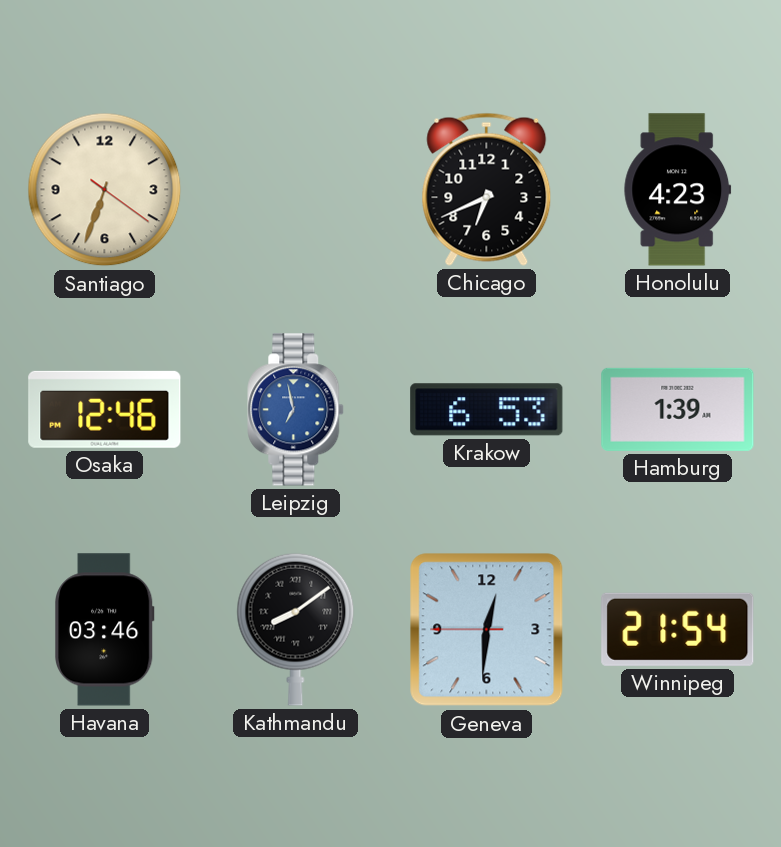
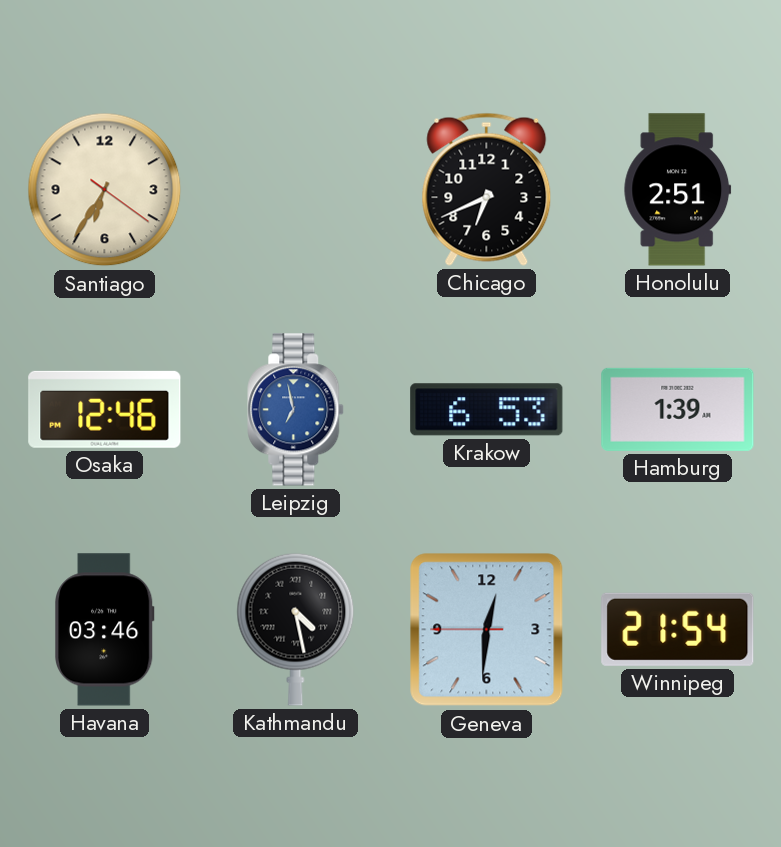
Santiago: 6:33 -> 6:35 (105, 190)
Honolulu: 4:23 -> 2:51 (678, 190)
Kathmandu: 8:09 -> 4:28 (296, 629)
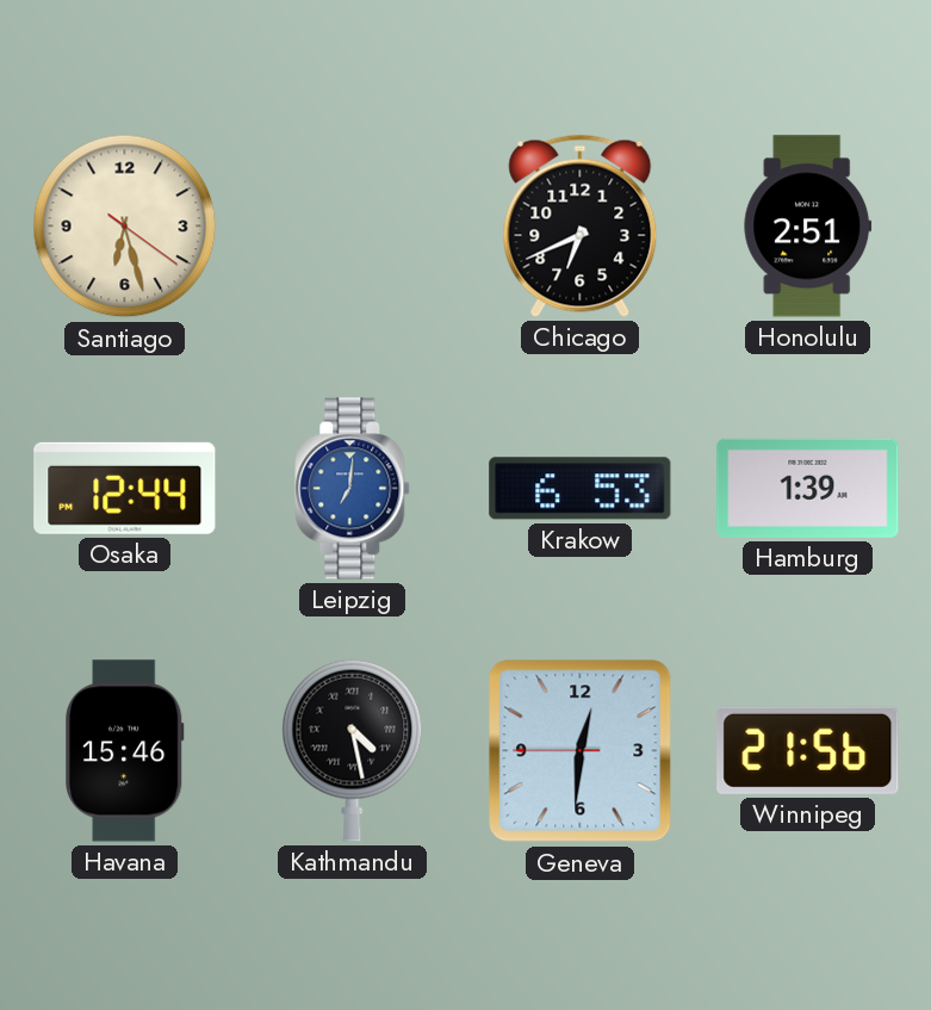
Santiago: 6:35 -> 6:27 (125, 227)
Osaka: 12:46 -> 12:44 (125, 488)
Leipzig: 6:58 -> 7:01 (353, 489)
Havana: 03:46 -> 15:46 (125, 751)
Winnipeg: 21:54 -> 21:56 (808, 750)
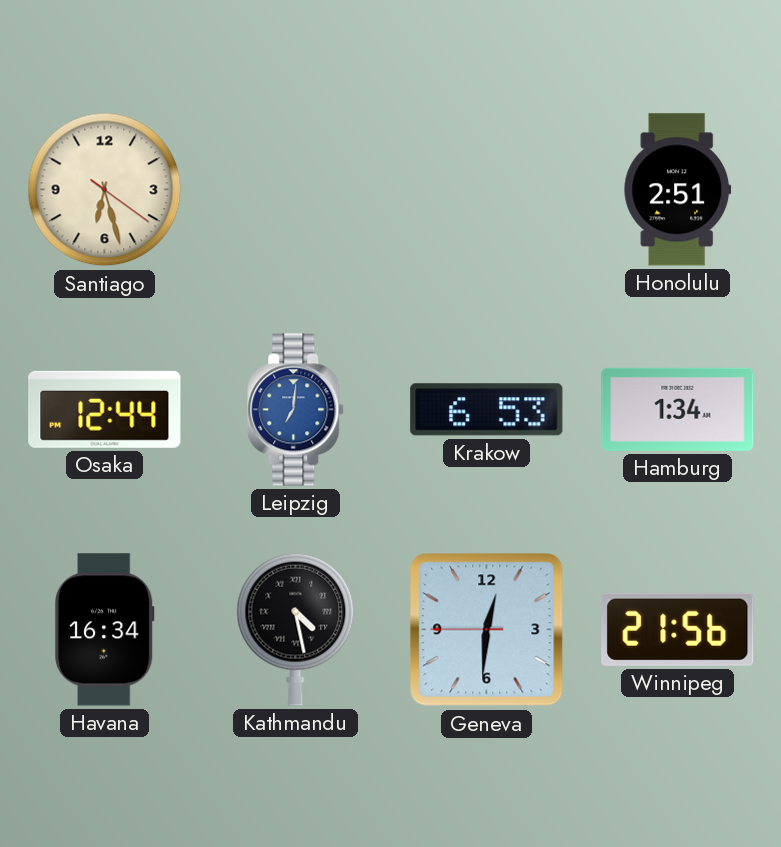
Chicago: 6:41 -> none (581, 225)
Hamburg: 1:39 -> 1:34 (678, 409)
Havana: 15:46 -> 16:34 (105, 630)
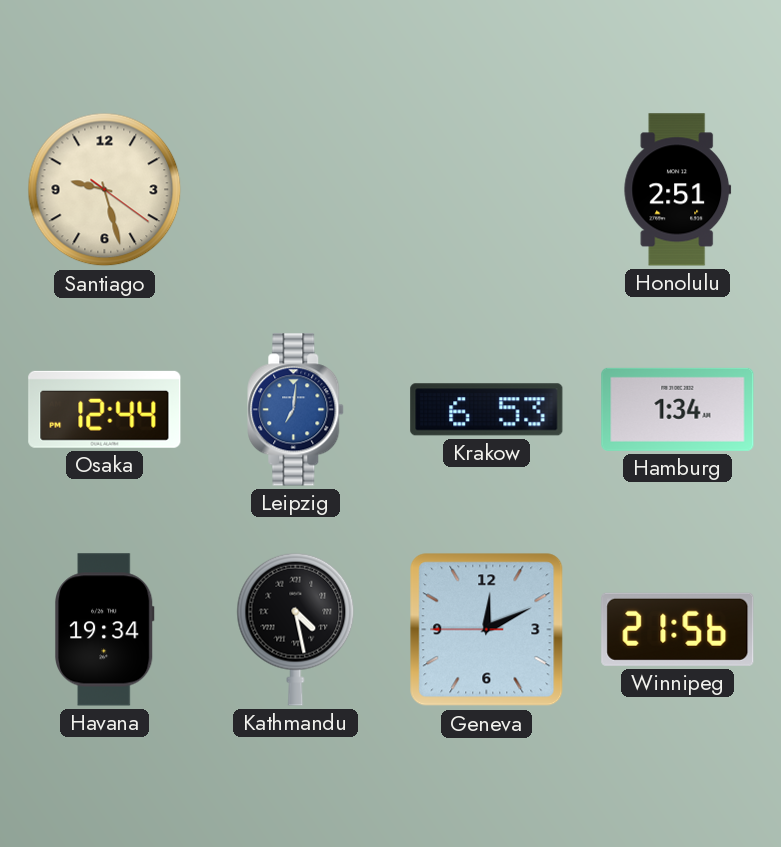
Santiago: 6:27 -> 9:27 (105, 190)
Havana: 16:34 -> 19:34 (105, 630)
Geneva: 12:30 -> 12:10 (487, 630)
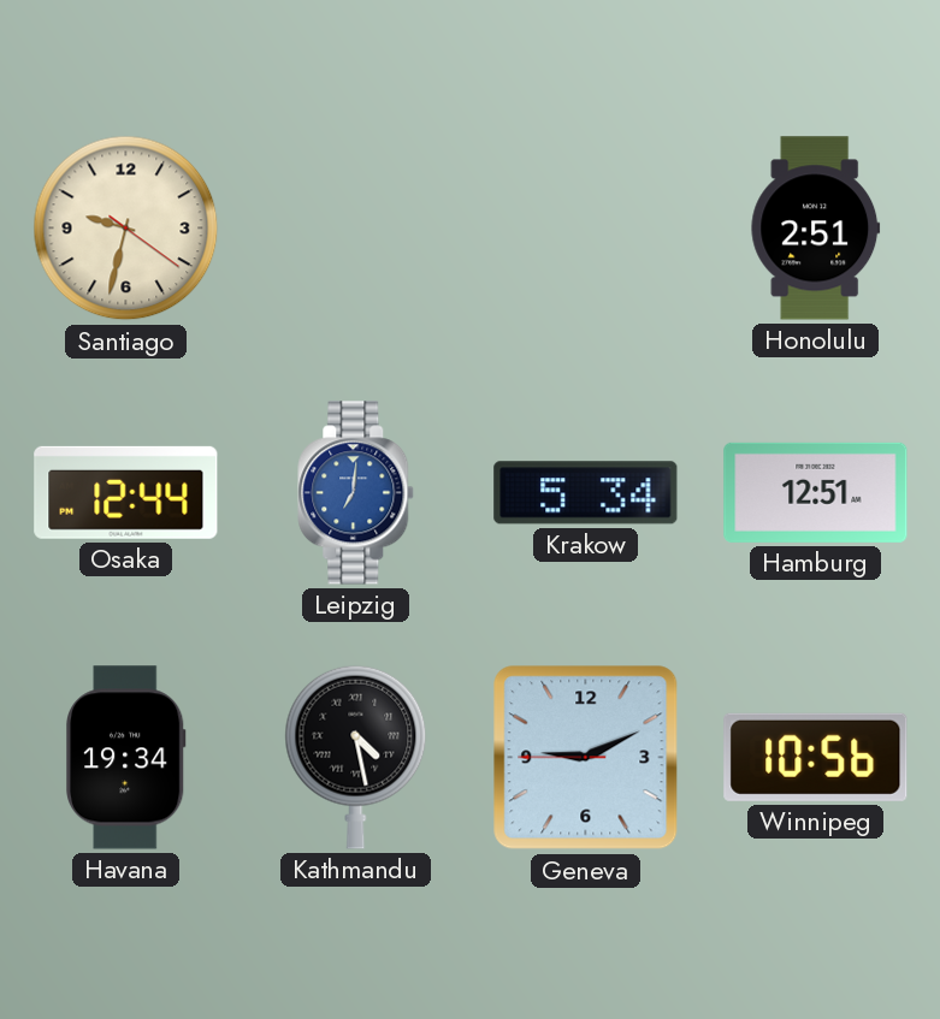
Santiago: 9:27 -> 9:32 (126, 229)
Krakow: 6:53 -> 5:34 (586, 493)
Hamburg: 1:34 -> 12:51 (816, 492)
Geneva: 12:10 -> 9:10 (586, 758)
Winnipeg: 21:56 -> 10:56 (816, 757)
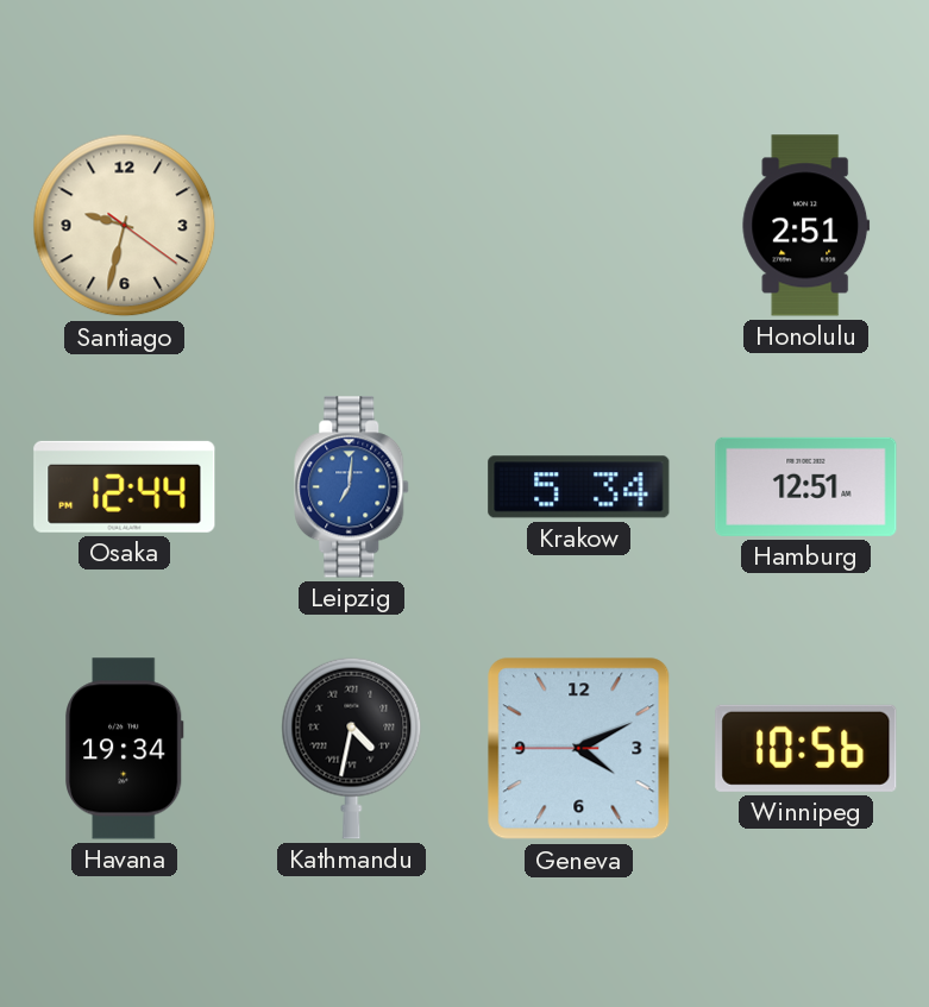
Kathmandu: 4:28 -> 4:32 (352, 748)
Geneva: 9:10 -> 4:10 (579, 749)
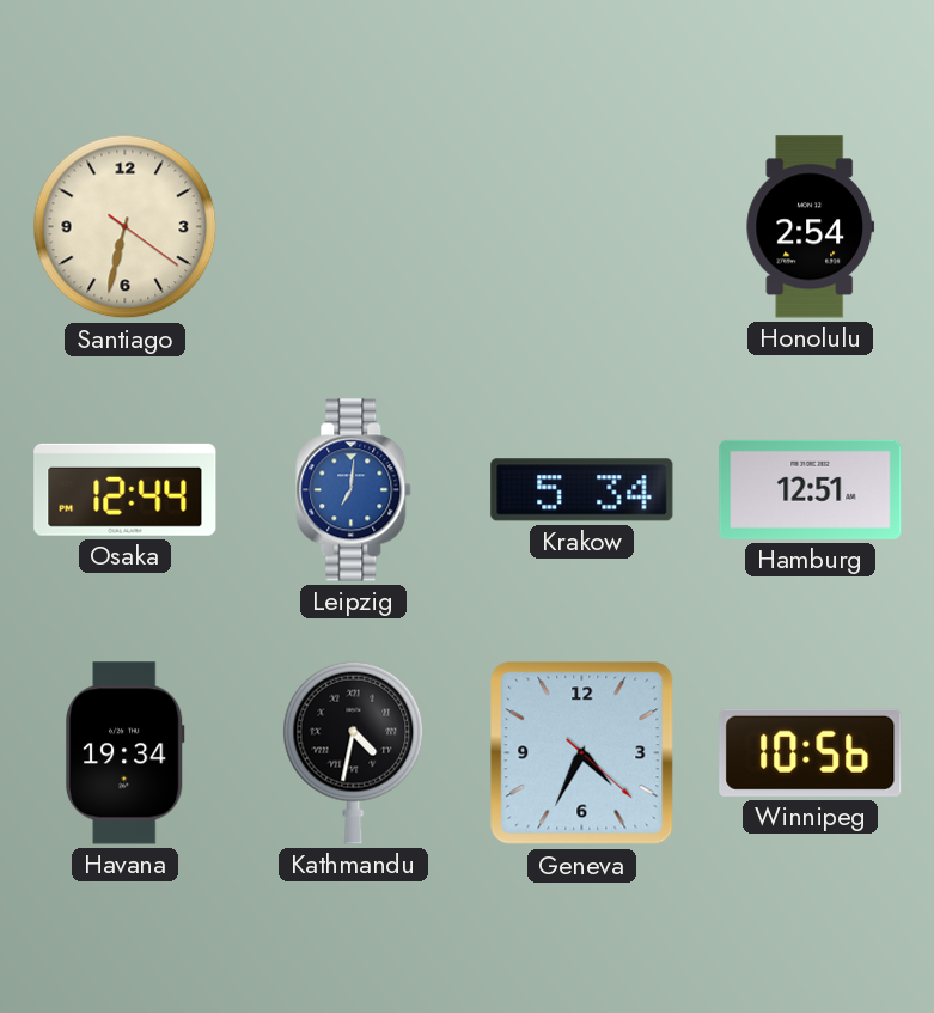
Santiago: 9:32 -> 6:32 (126, 227)
Honolulu: 2:51 -> 2:54 (811, 227)
Geneva: 4:10 -> 4:34 (582, 753)
